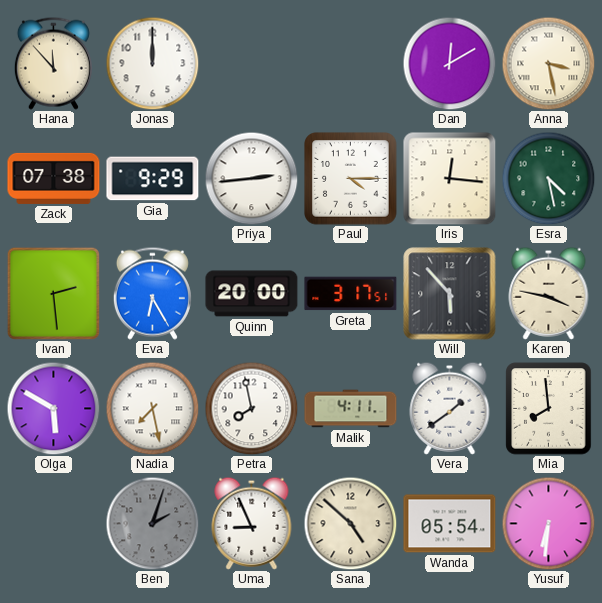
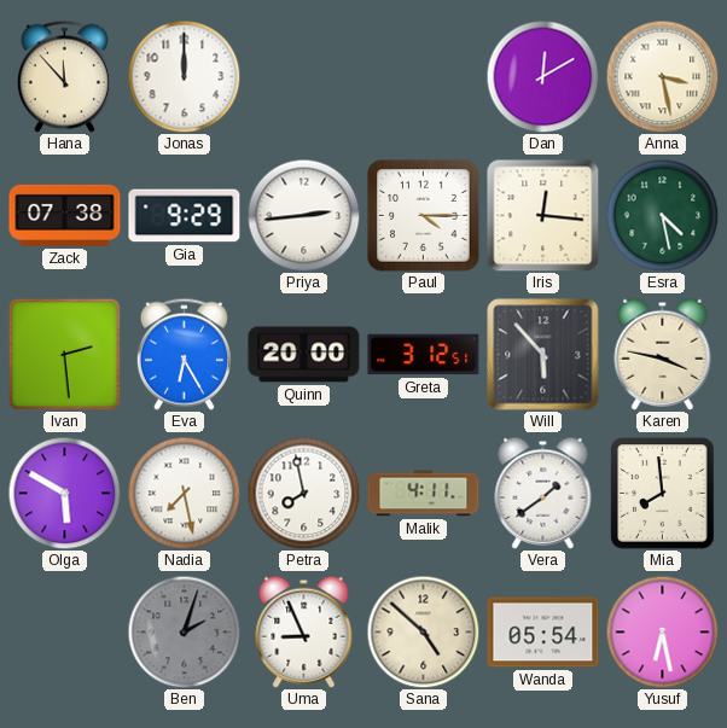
Greta: 3:17 -> 3:12 (424, 355)
Yusuf: 6:31 -> 6:28 (662, 631)
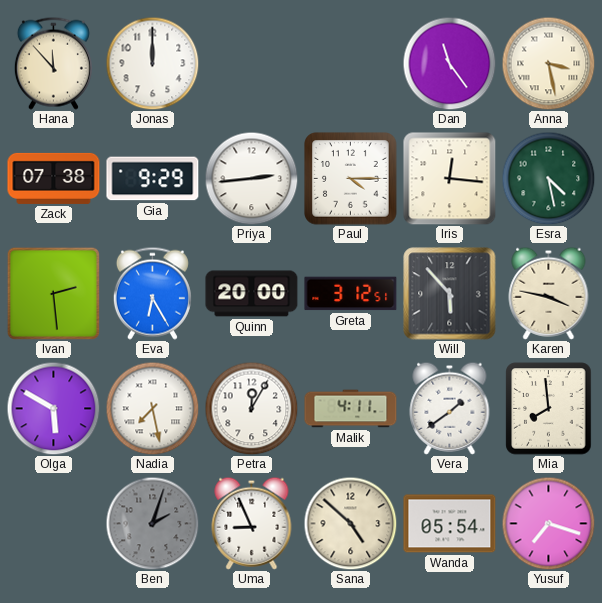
Dan: 12:10 -> 11:24 (449, 63)
Petra: 7:58 -> 12:05 (251, 408)
Yusuf: 6:28 -> 7:18 (548, 523)
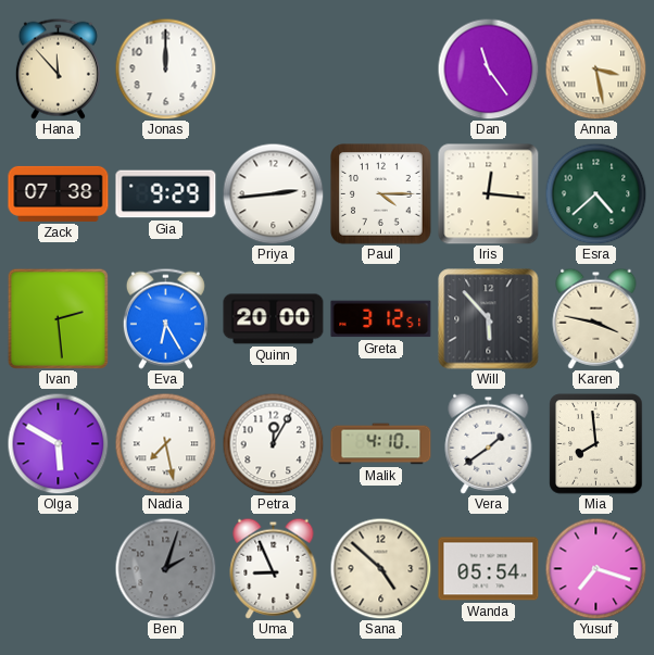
Esra: 4:28 -> 4:38 (595, 193)
Malik: 4:11 -> 4:10 (381, 444)
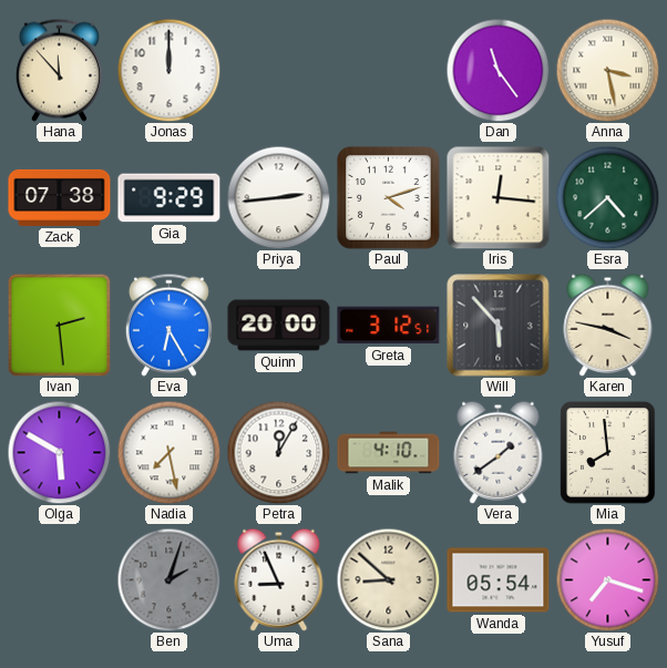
Paul: 4:15 -> 4:12 (389, 198)
Sana: 4:52 -> 8:52 (388, 579)
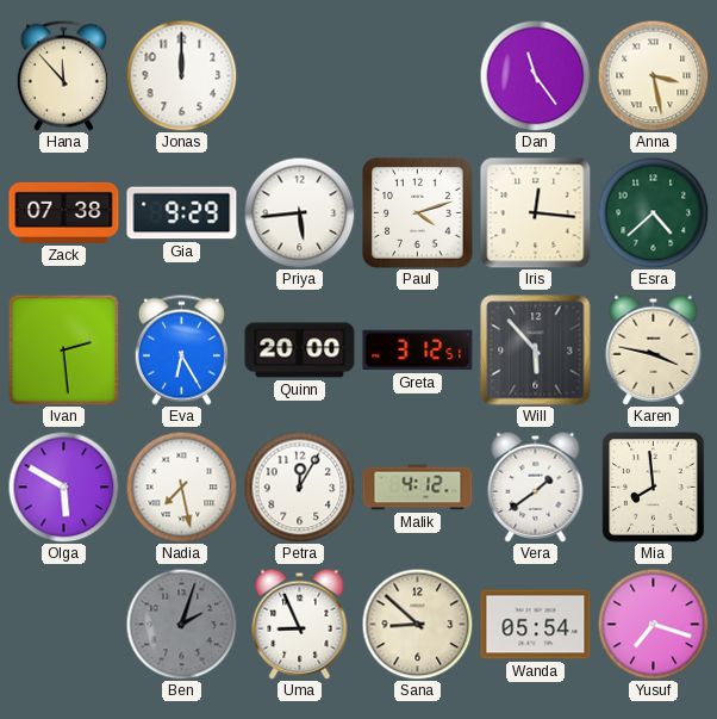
Priya: 2:44 -> 5:44 (299, 212)
Malik: 4:10 -> 4:12 (418, 488)
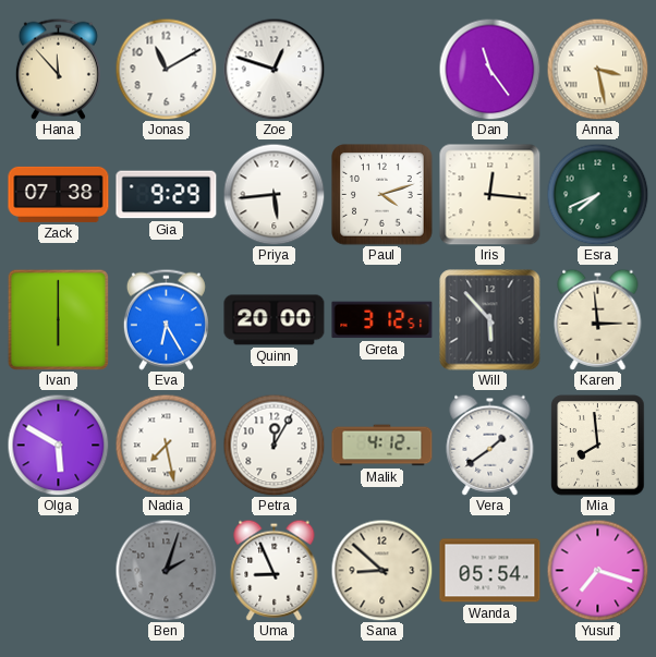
Jonas: 12:00 -> 11:10 (166, 69)
Zoe: none -> 12:48 (274, 69)
Esra: 4:38 -> 7:41 (597, 194)
Ivan: 2:29 -> 6:00 (58, 319)
Karen: 3:47 -> 2:59 (598, 319)
